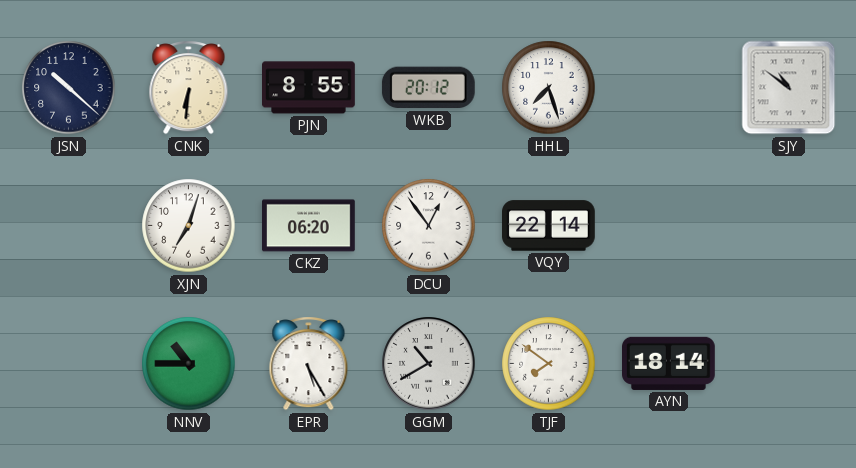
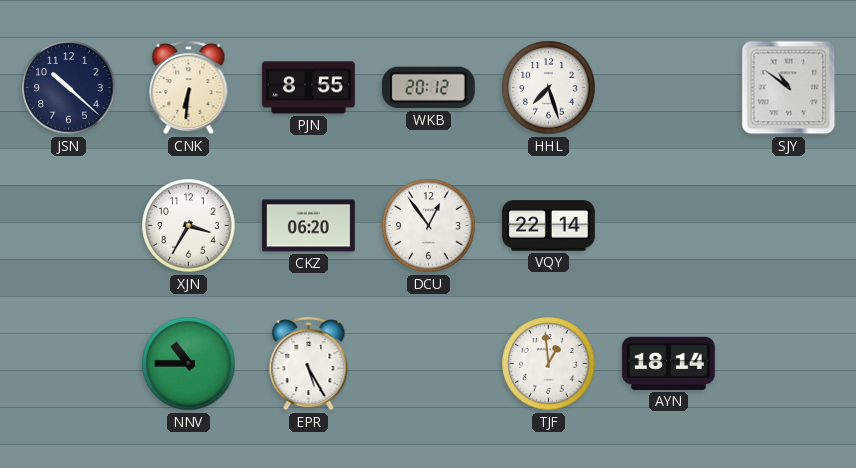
XJN: 7:03 -> 3:35 (189, 226)
GGM: 10:40 -> none (429, 364)
TJF: 7:51 -> 12:59 (549, 364)
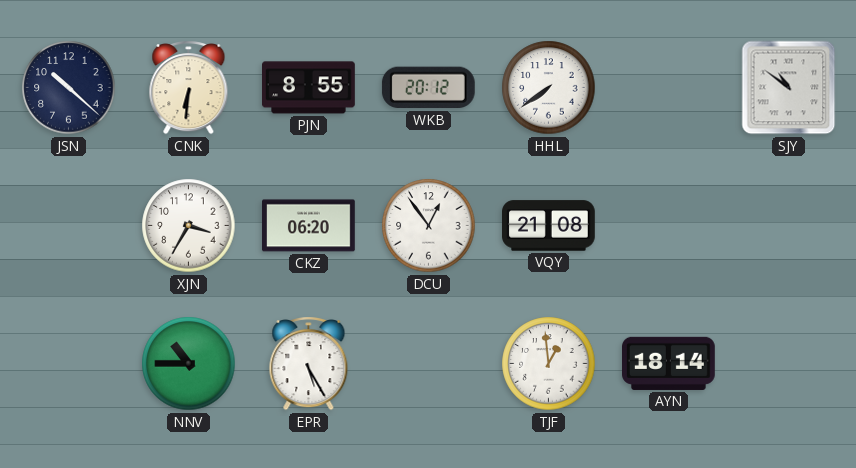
HHL: 7:27 -> 7:39 (549, 88)
VQY: 22:14 -> 21:08 (549, 226)
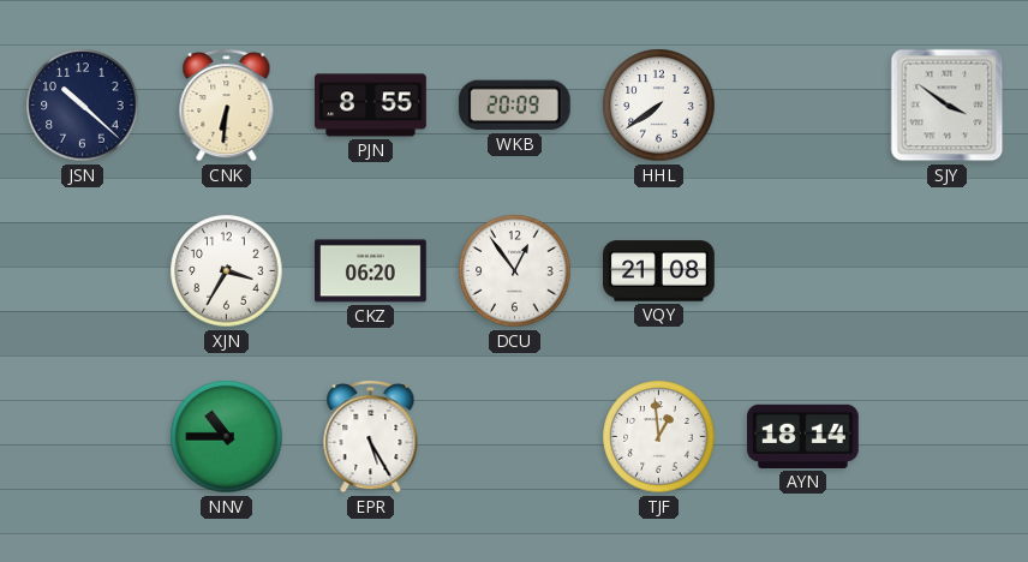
WKB: 20:12 -> 20:09 (514, 106)
SJY: 10:51 -> 3:51 (948, 106)
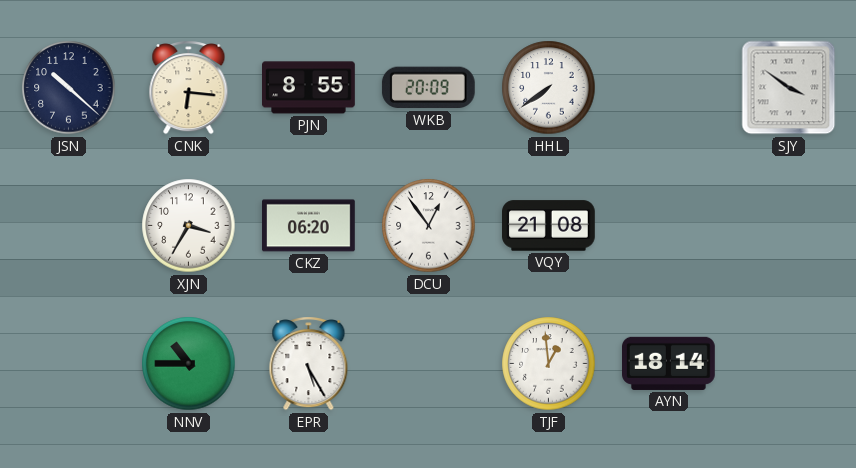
CNK: 6:31 -> 6:16 (189, 88)
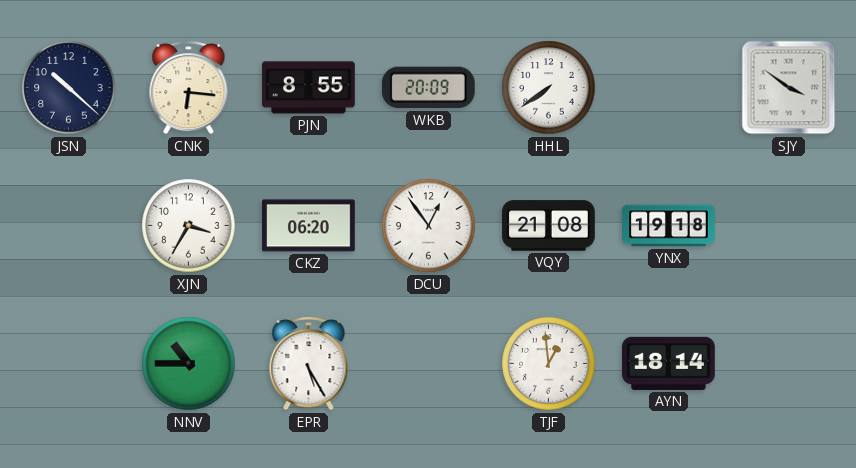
YNX: none -> 19:18 (669, 226)
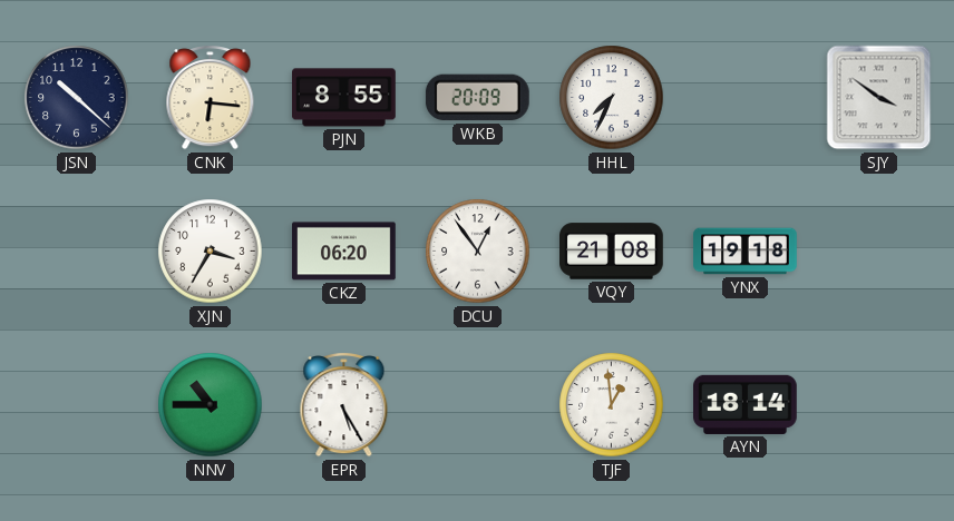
HHL: 7:39 -> 7:34 (612, 98)
